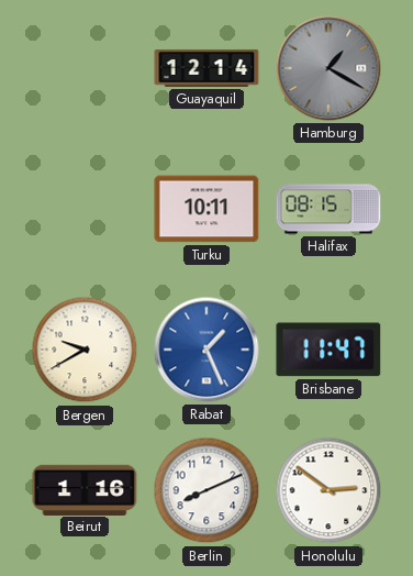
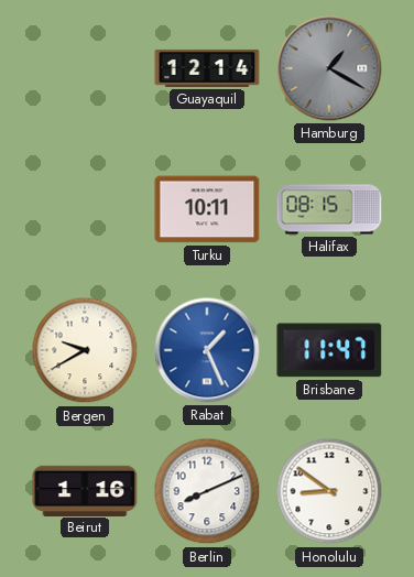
Honolulu: 2:51 -> 8:51 (329, 491)
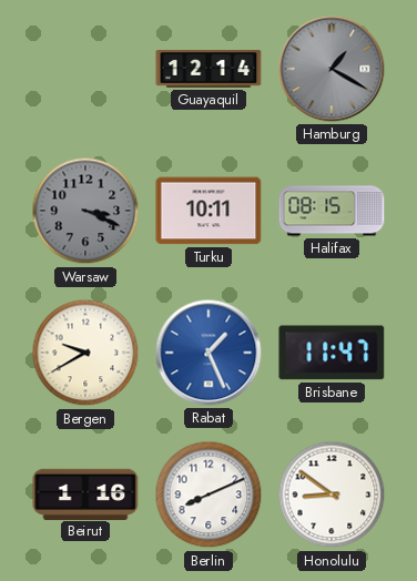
Warsaw: none -> 3:19 (85, 211)
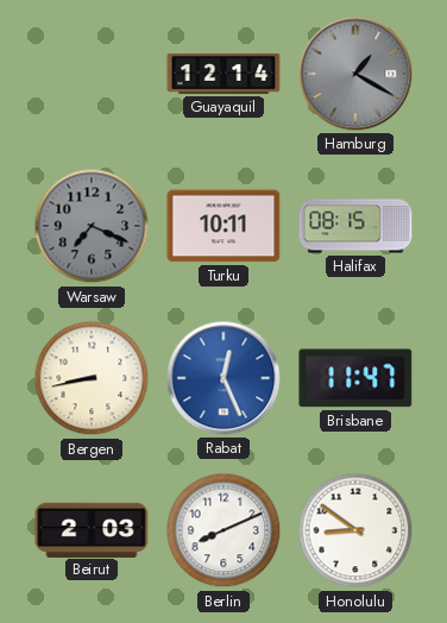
Warsaw: 3:19 -> 7:19 (92, 226)
Bergen: 9:40 -> 8:43 (92, 378)
Rabat: 1:26 -> 12:26 (223, 378)
Beirut: 1:16 -> 2:03 (92, 529)
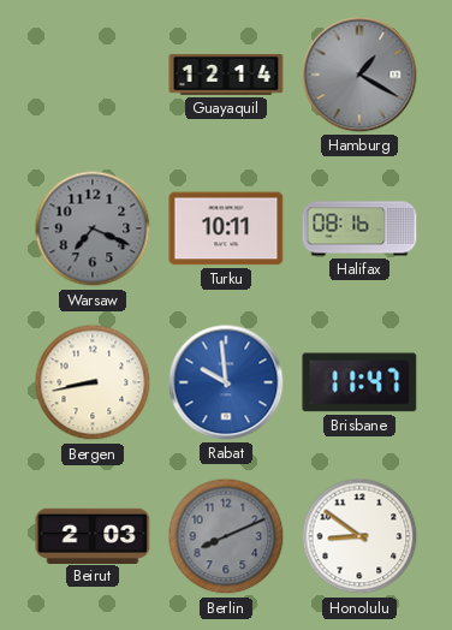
Halifax: 08:15 -> 08:16 (359, 228)
Rabat: 12:26 -> 9:59 (226, 382)
Berlin dial: white -> grey (226, 536)
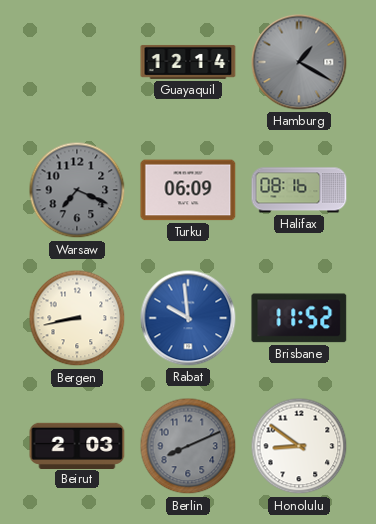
Turku: 10:11 -> 06:09 (188, 190)
Brisbane: 11:47 -> 11:52 (299, 318)
